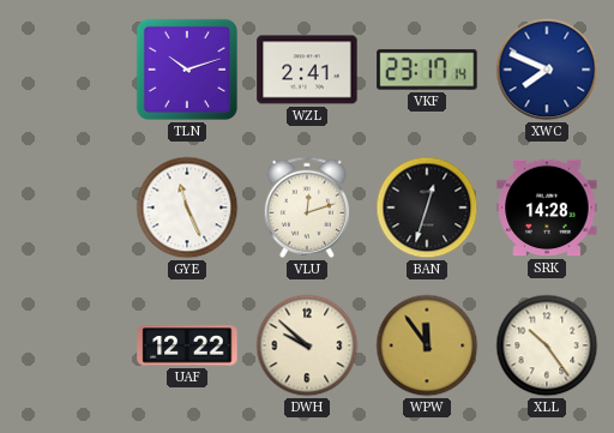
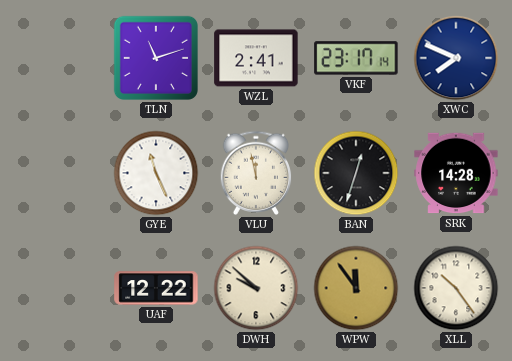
TLN: 10:12 -> 11:12 (156, 58)
VLU: 12:12 -> 11:58 (256, 173)
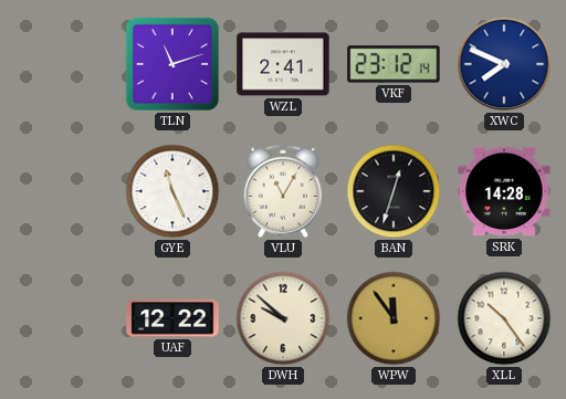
VKF: 23:17 -> 23:12 (394, 64)
VLU: 11:58 -> 11:05 (283, 191)
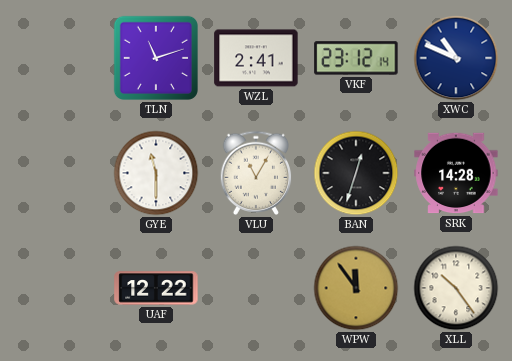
XWC: 7:49 -> 10:49 (456, 58)
GYE: 11:26 -> 11:30 (156, 173)
DWH: 9:52 -> none (283, 318)
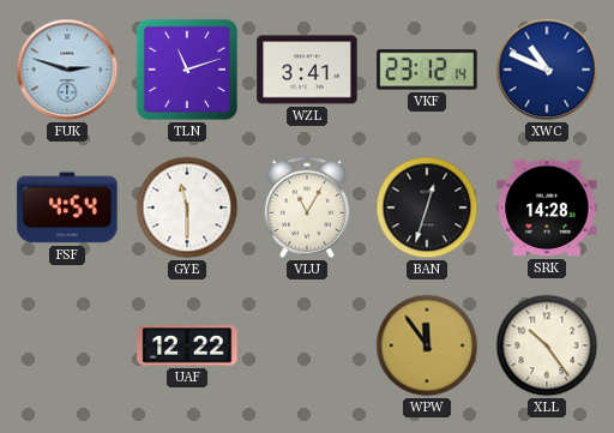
FUK: none -> 2:48 (67, 70)
WZL: 2:41 -> 3:41 (307, 70)
FSF: none -> 4:54 (67, 208)
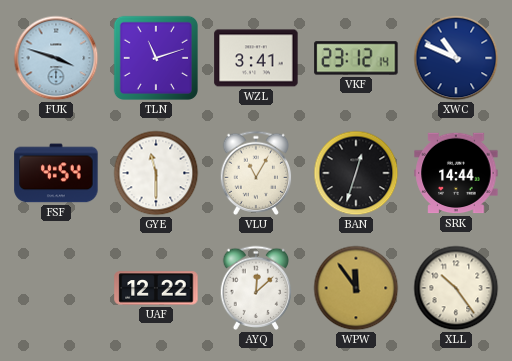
FUK: 2:48 -> 3:48 (56, 58)
SRK: 14:28 -> 14:44 (456, 173)
AYQ: none -> 12:08 (256, 288)
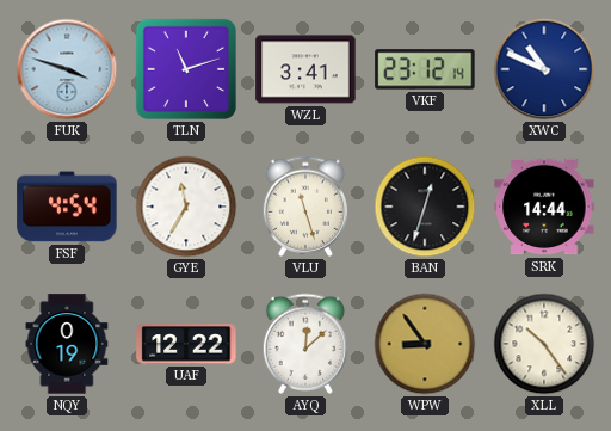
GYE: 11:30 -> 11:35 (186, 207)
VLU: 11:05 -> 11:27 (305, 207)
NQY: none -> 0:19 (67, 344)
WPW: 11:54 -> 8:54 (425, 344)
